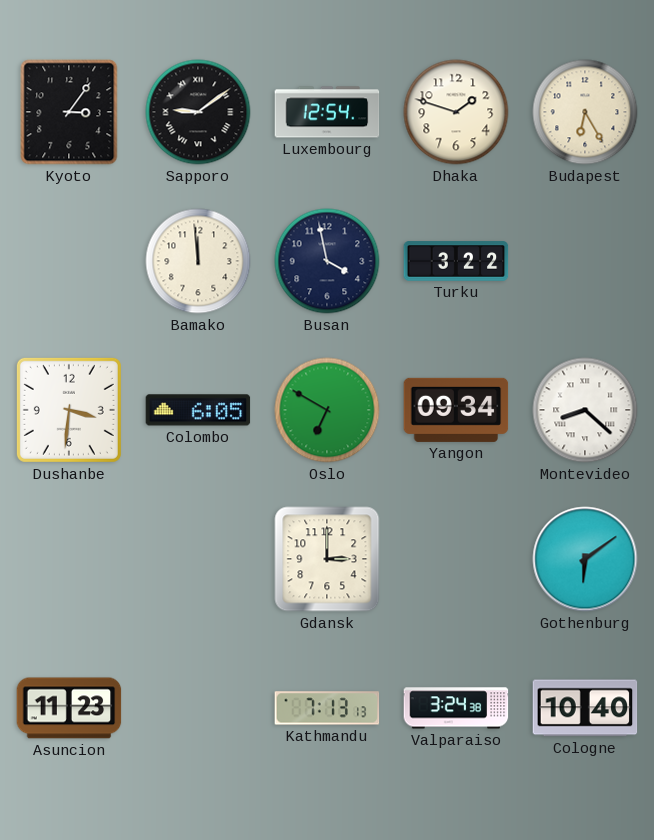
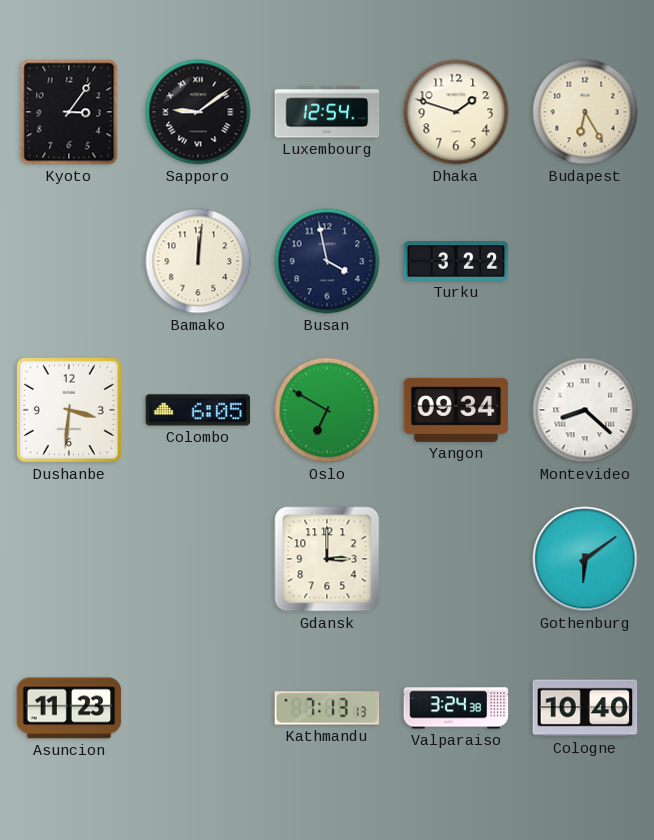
Bamako: 11:59 -> 12:01 (198, 261)
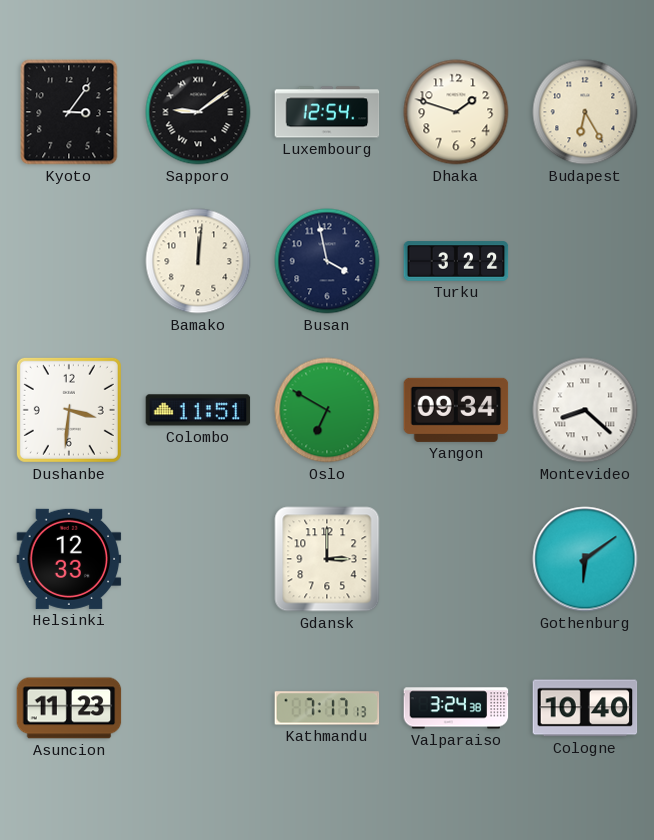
Colombo: 6:05 -> 11:51 (198, 410)
Helsinki: none -> 12:33 (69, 559)
Kathmandu: 7:13 -> 7:17 (327, 708)
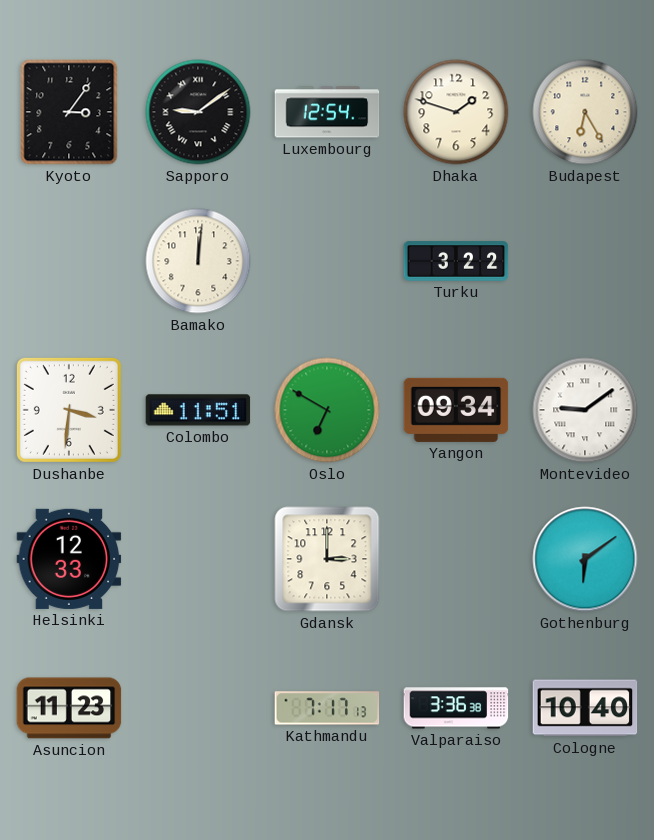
Busan: 3:58 -> none (327, 261)
Montevideo: 8:22 -> 9:09 (585, 410)
Valparaiso: 3:24 -> 3:36 (456, 708)
